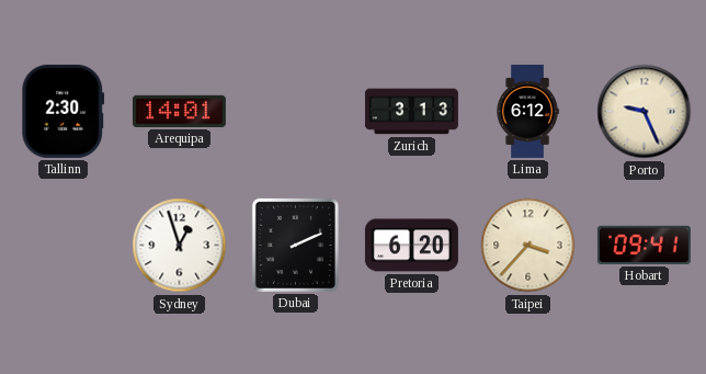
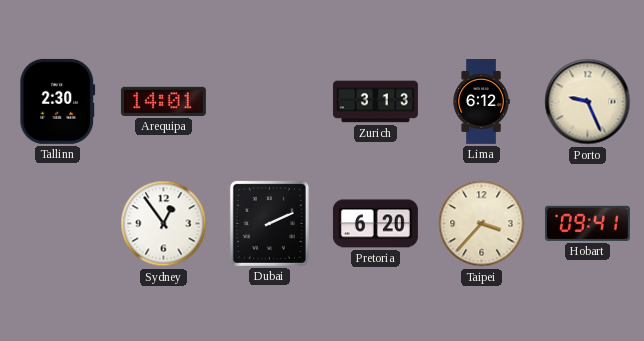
Sydney: 12:57 -> 12:54 (164, 224)
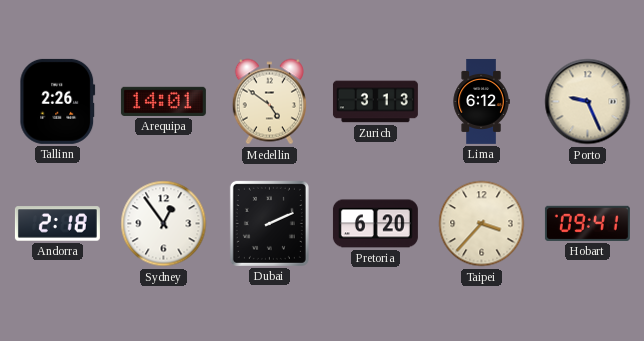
Tallinn: 2:30 -> 2:26 (58, 101)
Medellin: none -> 4:51 (269, 102)
Andorra: none -> 2:18 (57, 224)
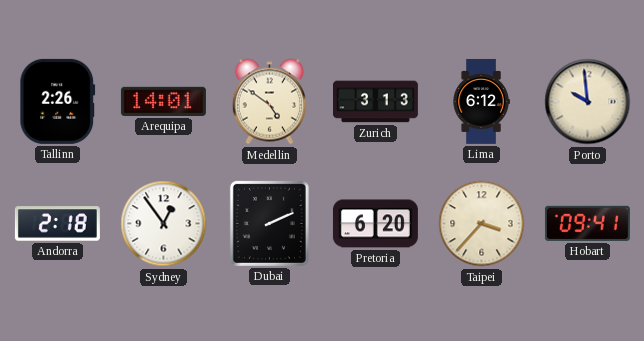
Porto: 9:26 -> 9:59 (588, 102)
